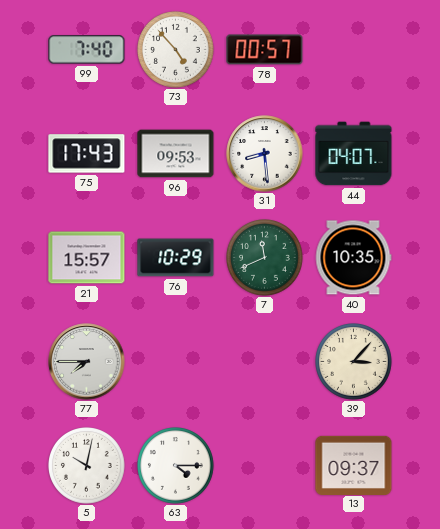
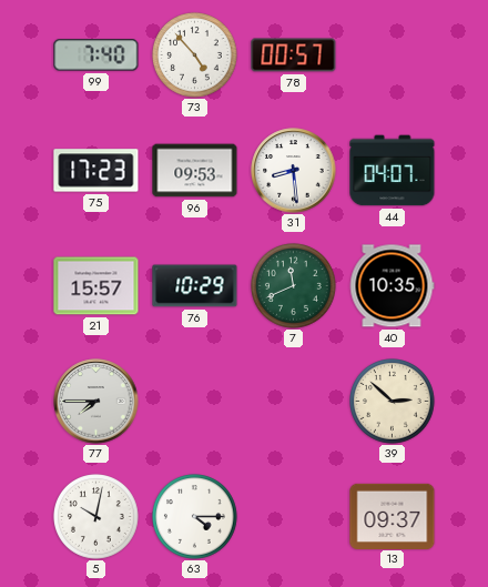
75: 17:43 -> 17:23 (96, 171)
39: 3:07 -> 2:52 (393, 402)
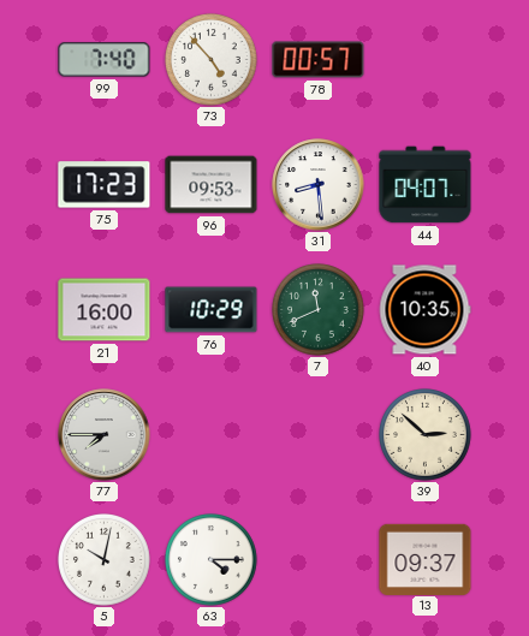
21: 15:57 -> 16:00 (105, 310)
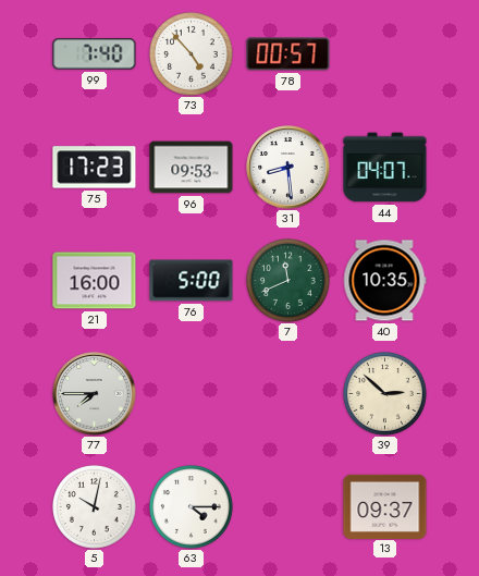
76: 10:29 -> 5:00 (192, 281)
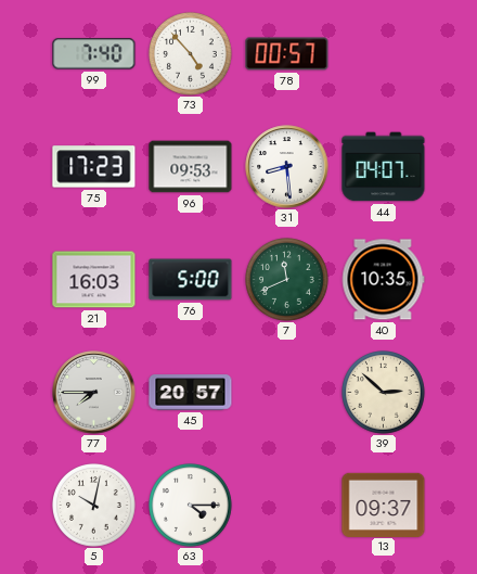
21: 16:00 -> 16:03 (94, 280)
45: none -> 20:57 (191, 393)
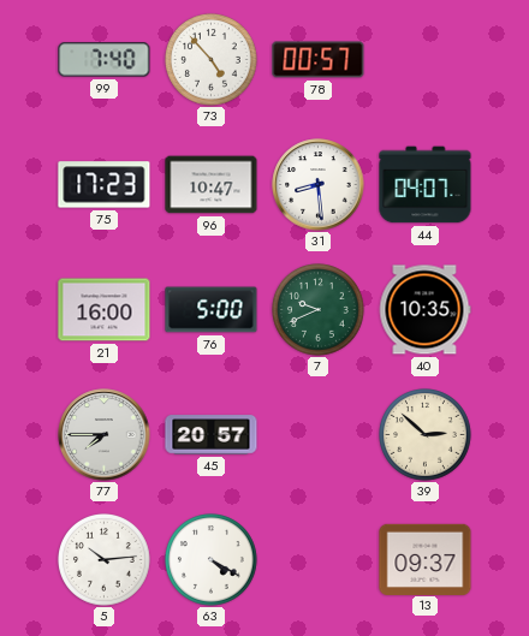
96: 09:53 -> 10:47 (212, 185)
21: 16:03 -> 16:00 (105, 310)
7: 11:41 -> 9:41 (319, 310)
5: 10:02 -> 10:14 (105, 560)
63: 4:15 -> 4:20 (212, 560)
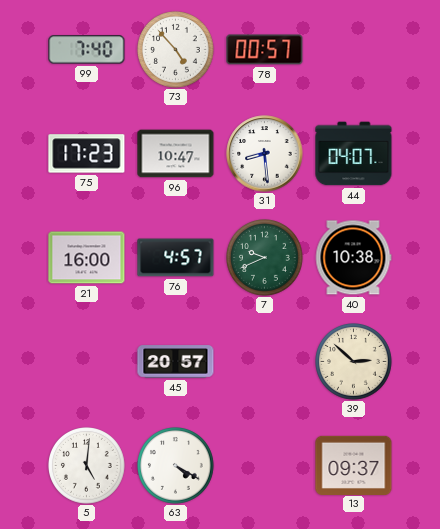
76: 5:00 -> 4:57 (176, 258)
40: 10:35 -> 10:38 (353, 258)
77: 7:45 -> none (105, 435)
5: 10:14 -> 5:01 (87, 466)
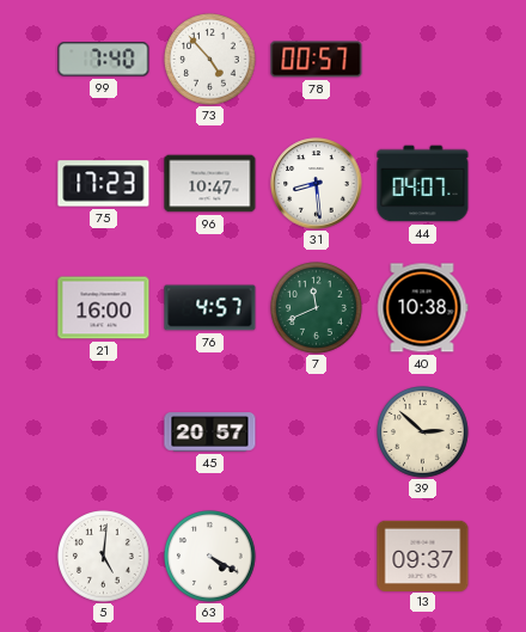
7: 9:41 -> 11:41 (317, 308)
